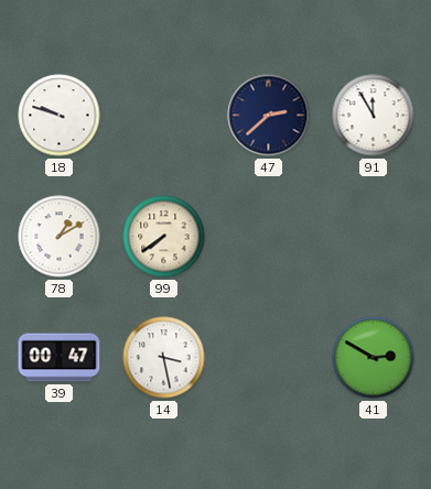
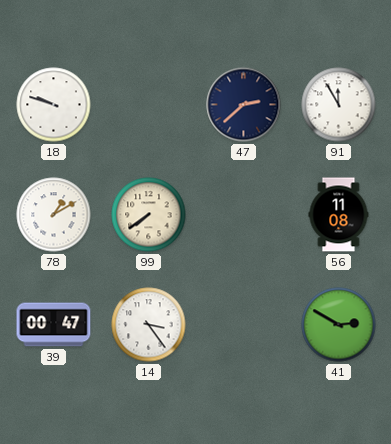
56: none -> 11:08 (339, 215)
14: 3:28 -> 3:24 (149, 325)
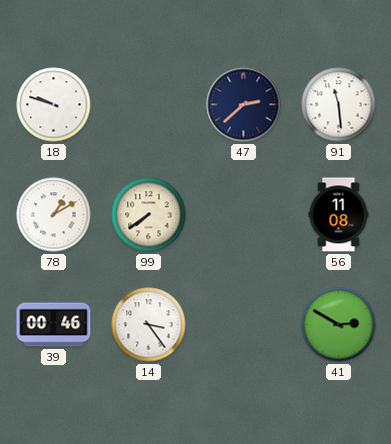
91: 11:55 -> 11:29 (339, 105)
39: 00:47 -> 00:46 (54, 325)
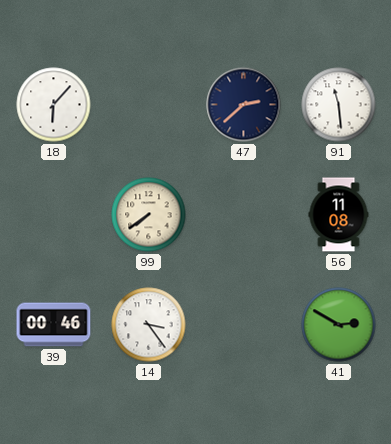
18: 9:48 -> 6:07 (54, 105)
78: 1:10 -> none (54, 215)
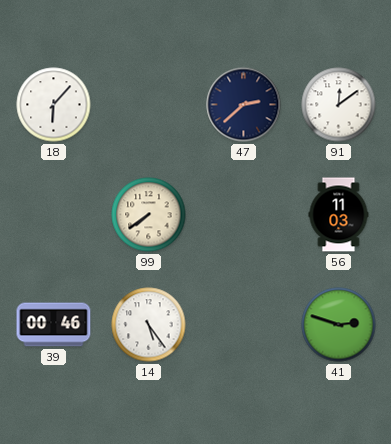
91: 11:29 -> 12:09 (339, 105)
56: 11:08 -> 11:03 (339, 215)
14: 3:24 -> 5:24 (149, 325)
41: 2:50 -> 2:48 (339, 325)
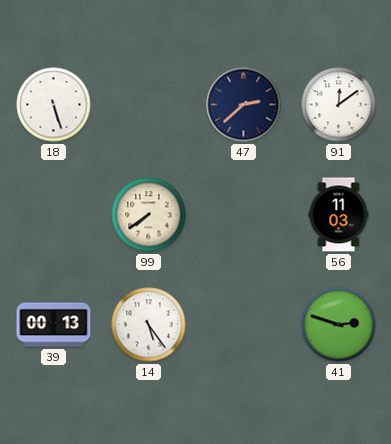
18: 6:07 -> 5:27 (54, 105)
39: 00:46 -> 00:13 (54, 325)
